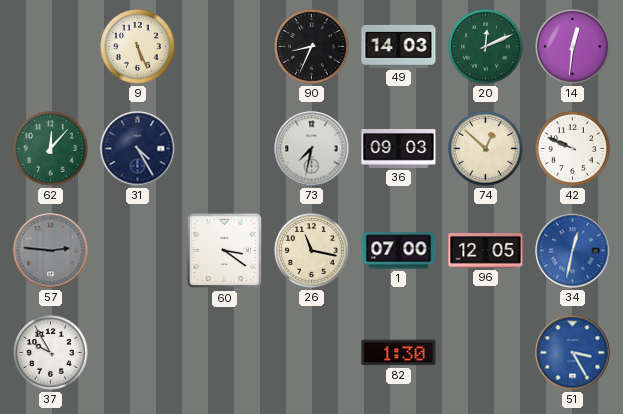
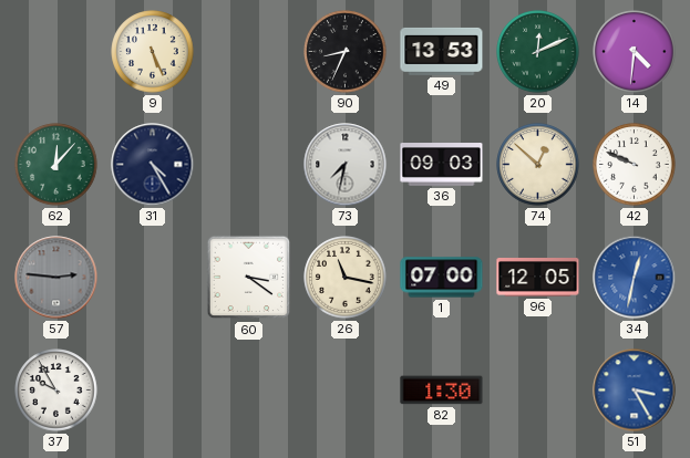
49: 14:03 -> 13:53 (442, 51)
14: 12:31 -> 4:31 (635, 52)
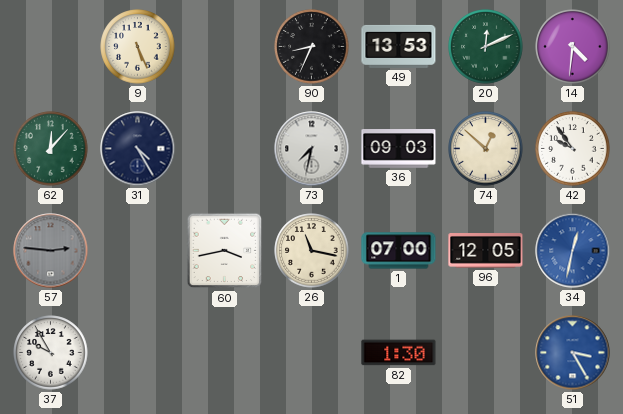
42: 9:49 -> 9:54 (573, 149)
60: 3:21 -> 3:43 (225, 251)
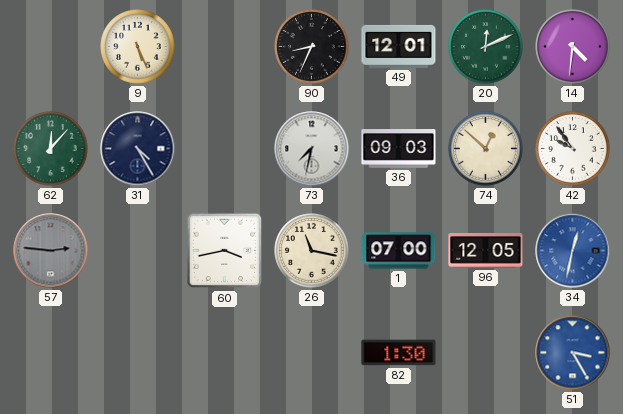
49: 13:53 -> 12:01 (399, 46)
37: 9:55 -> none (51, 353)
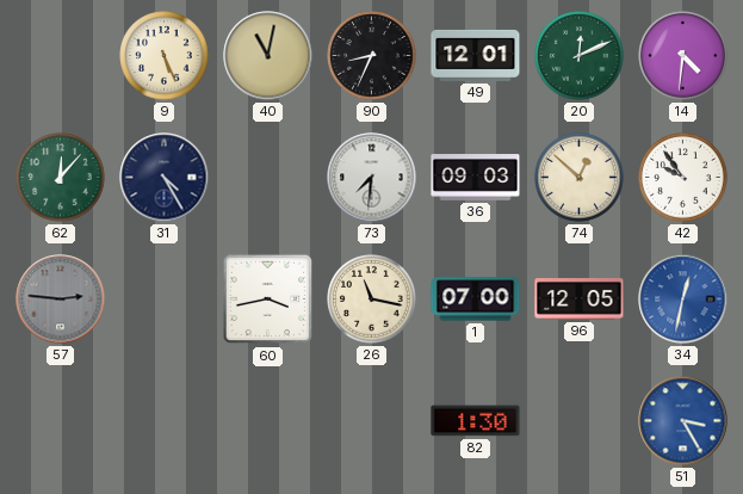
40: none -> 11:02 (268, 56)
73: 7:32 -> 7:31 (372, 178)
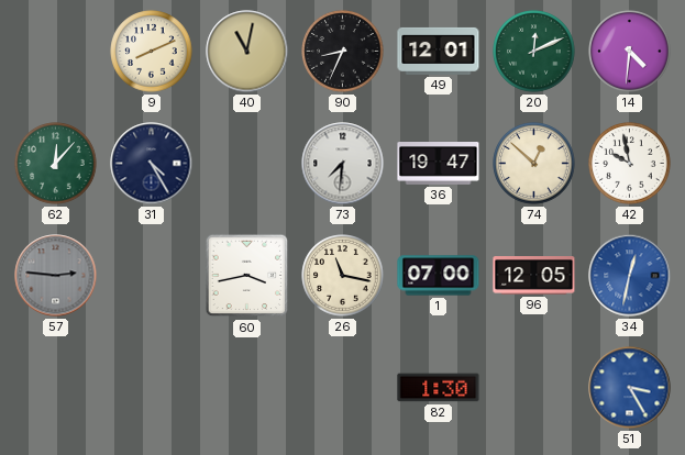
9: 5:26 -> 8:11 (152, 52)
36: 09:03 -> 19:47 (439, 164)
42: 9:54 -> 9:58 (630, 164)
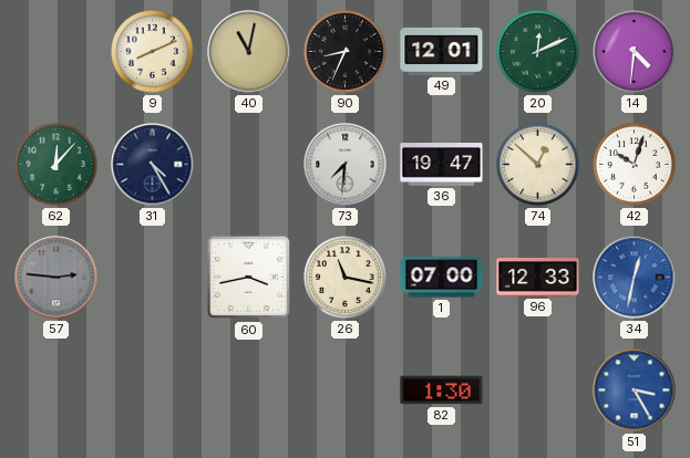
42: 9:58 -> 10:03 (635, 165)
96: 12:05 -> 12:33 (538, 278)
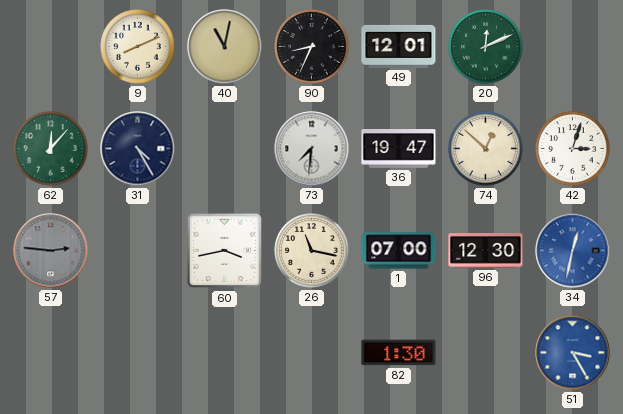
14: 4:31 -> none (635, 52)
42: 10:03 -> 3:03 (573, 149)
96: 12:33 -> 12:30 (486, 251)
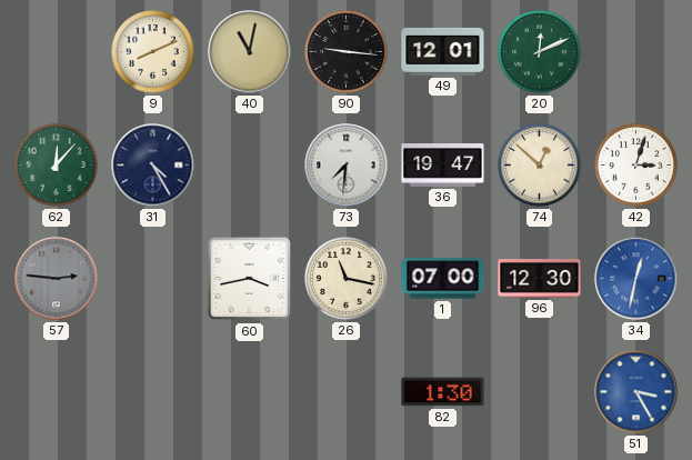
90: 8:34 -> 9:16 (347, 52)
